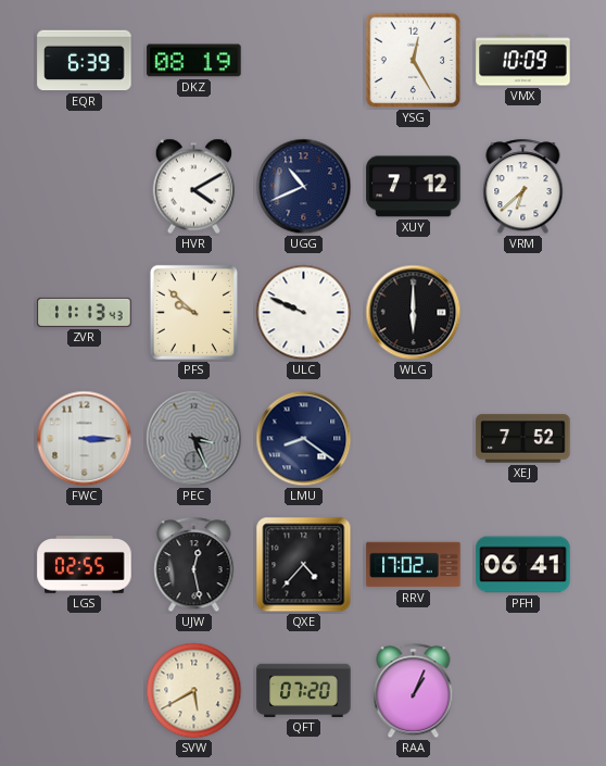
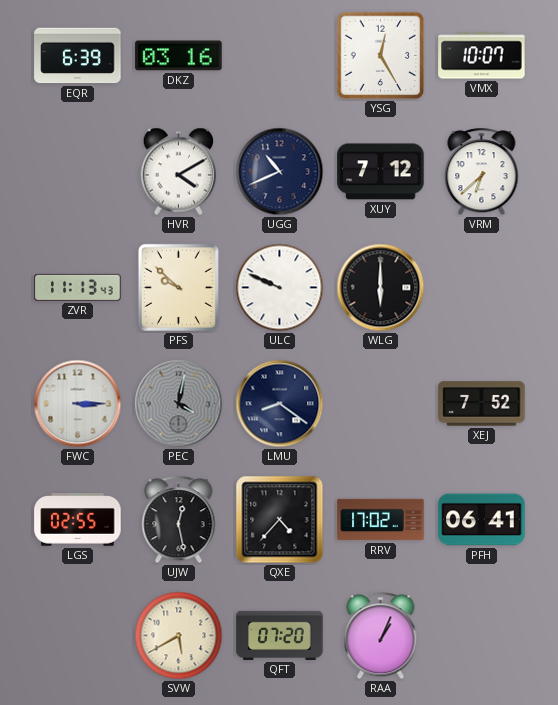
DKZ: 08:19 -> 03:16 (179, 56)
VMX: 10:09 -> 10:07 (482, 56)
PEC: 3:26 -> 4:02 (179, 404)
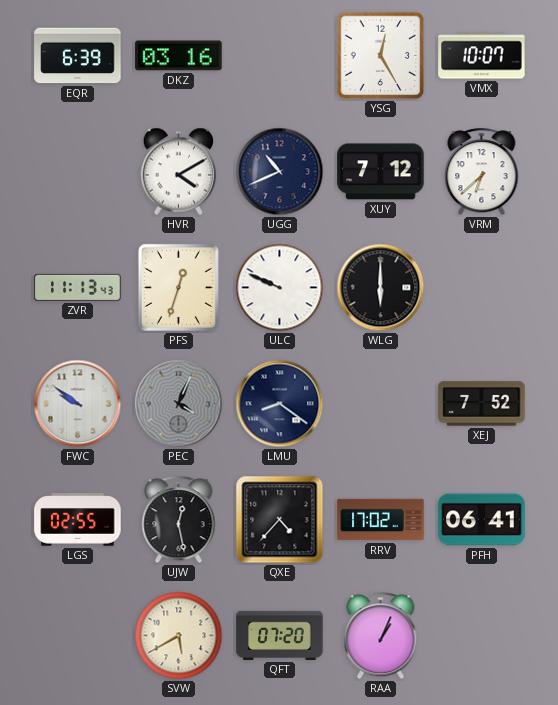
PFS: 9:52 -> 12:33 (178, 287)
FWC: 3:15 -> 9:51 (78, 404)
PEC: 4:02 -> 4:04 (179, 404)
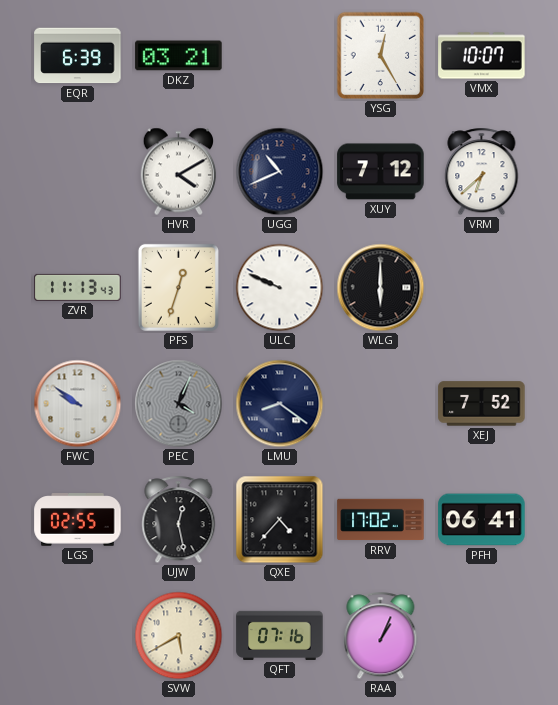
DKZ: 03:16 -> 03:21 (179, 56)
QFT: 07:20 -> 07:16 (280, 635)
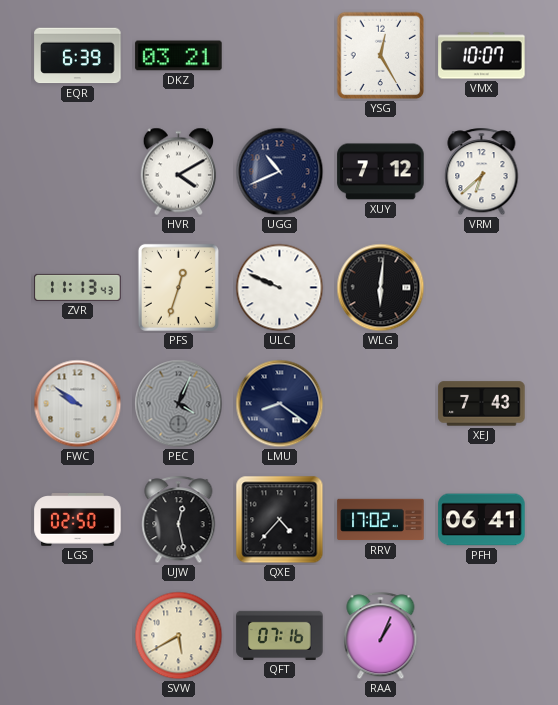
WLG: 6:00 -> 6:01 (381, 288)
XEJ: 7:52 -> 7:43 (482, 404)
LGS: 02:55 -> 02:50 (78, 520)
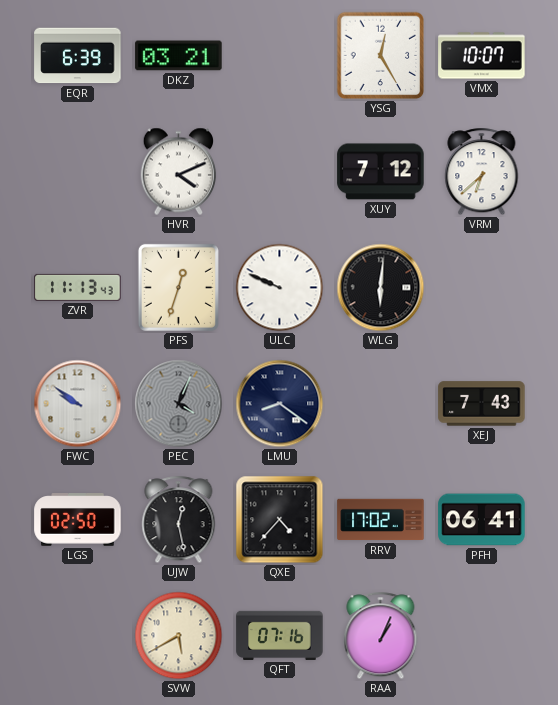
HVR: 4:10 -> 4:11 (179, 172)
UGG: 10:41 -> none (280, 172)
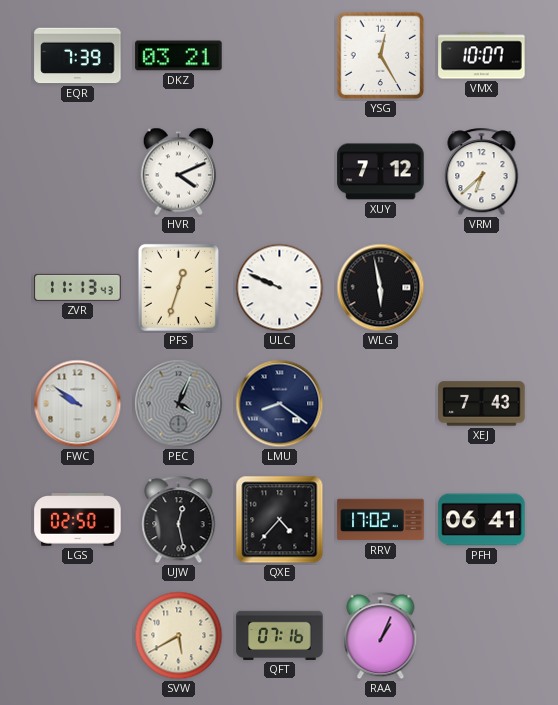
EQR: 6:39 -> 7:39 (78, 56)
WLG: 6:01 -> 5:58 (381, 288)
